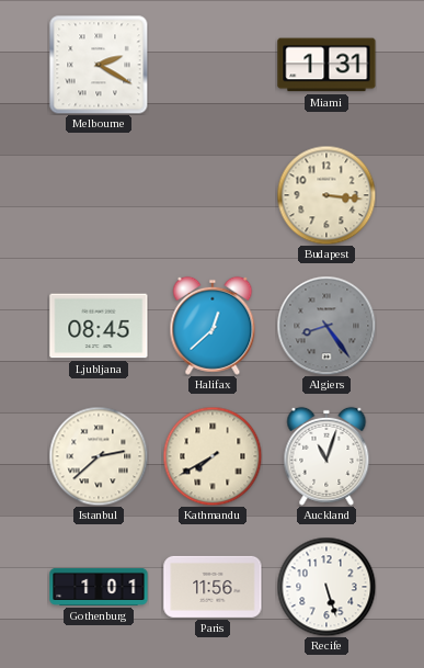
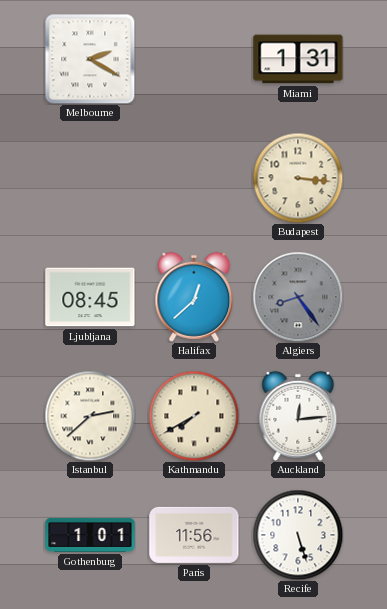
Auckland: 11:03 -> 12:14 (298, 416)
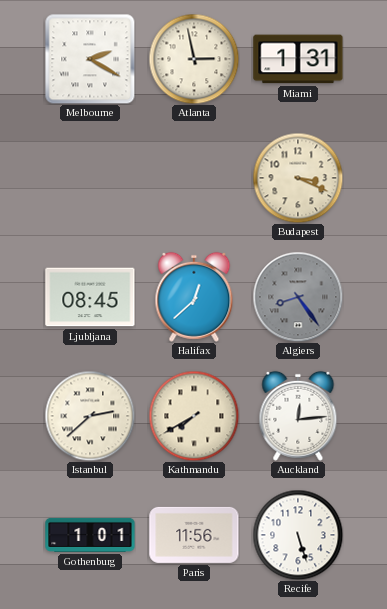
Atlanta: none -> 2:58 (194, 59)
Budapest: 3:16 -> 3:19 (298, 178)
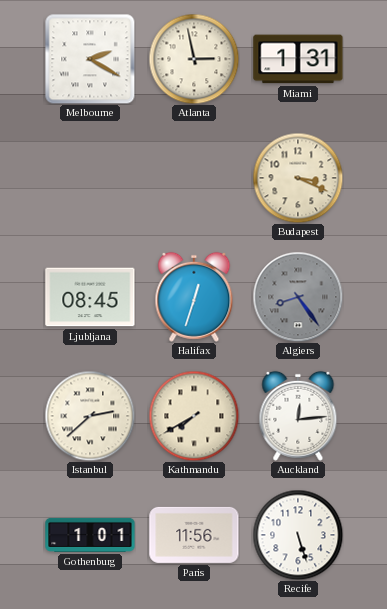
Halifax: 12:38 -> 12:33 (194, 297)
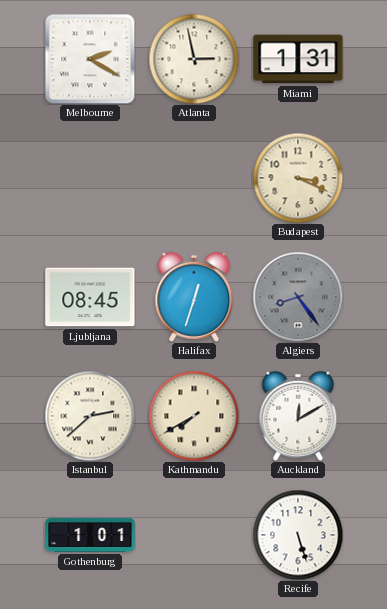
Auckland: 12:14 -> 12:10 (298, 416)
Paris: 11:56 -> none (194, 535)
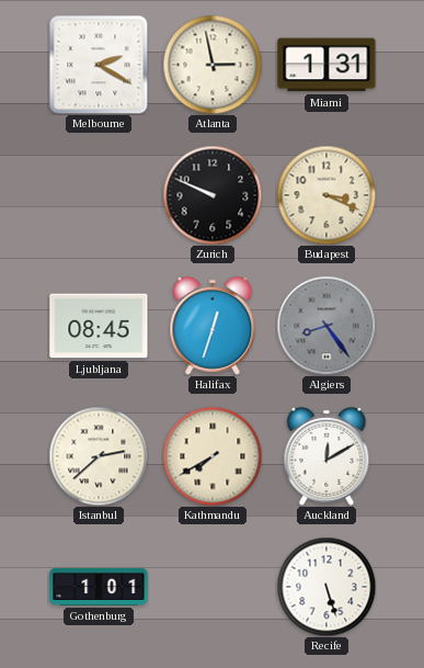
Zurich: none -> 9:49 (213, 195)
